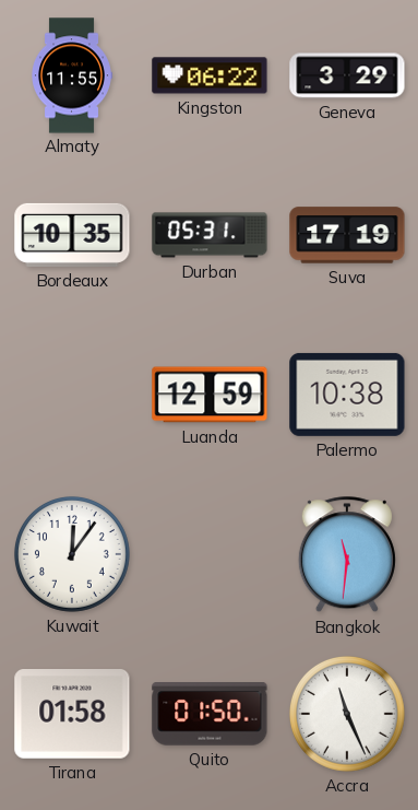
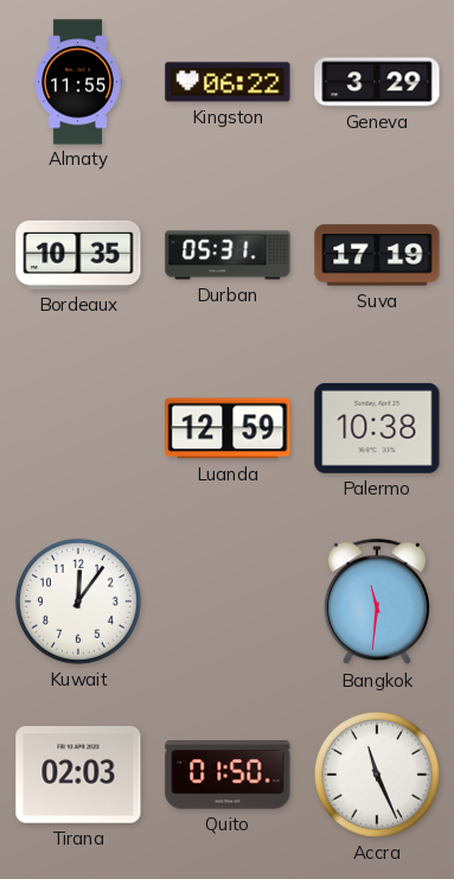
Tirana: 01:58 -> 02:03 (78, 775)
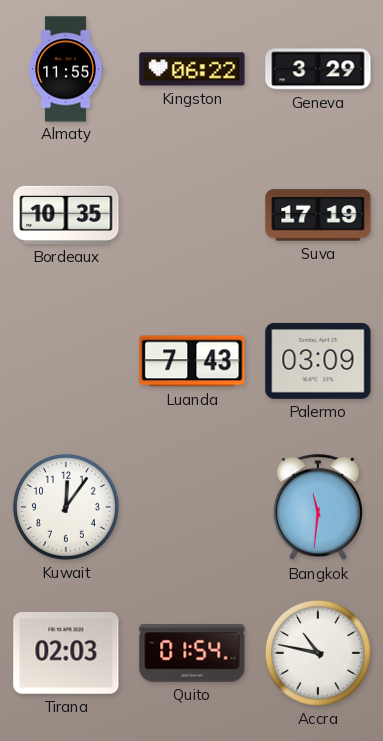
Durban: 05:31 -> none (228, 255)
Luanda: 12:59 -> 7:43 (192, 361)
Palermo: 10:38 -> 03:09 (318, 361)
Quito: 01:50 -> 01:54 (192, 654)
Accra: 11:26 -> 10:47 (318, 653)
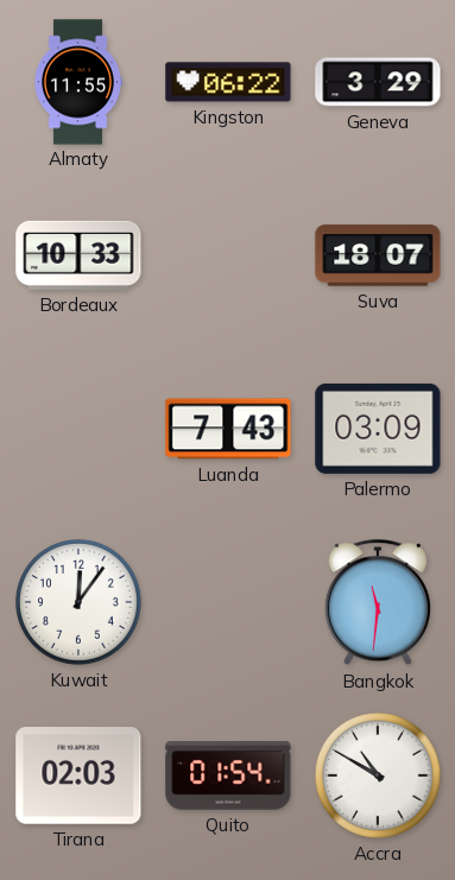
Bordeaux: 10:35 -> 10:33 (78, 255)
Suva: 17:19 -> 18:07 (378, 255)
Accra: 10:47 -> 10:50 (378, 775)
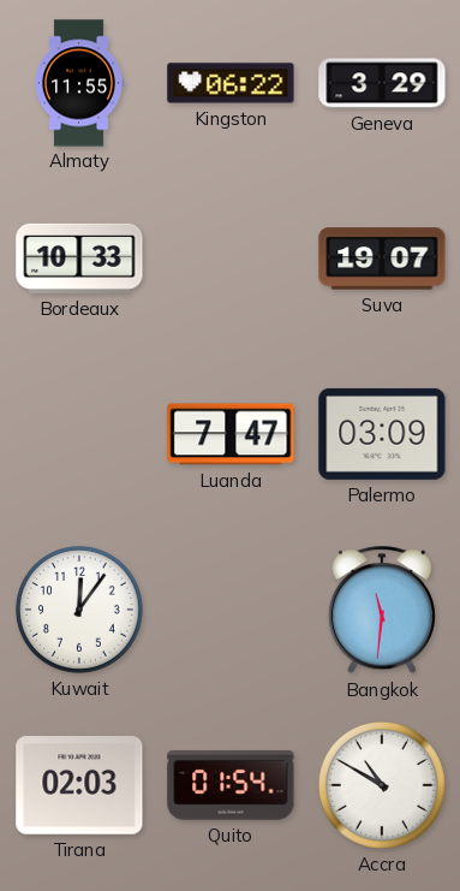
Suva: 18:07 -> 19:07 (382, 259)
Luanda: 7:43 -> 7:47 (231, 434)
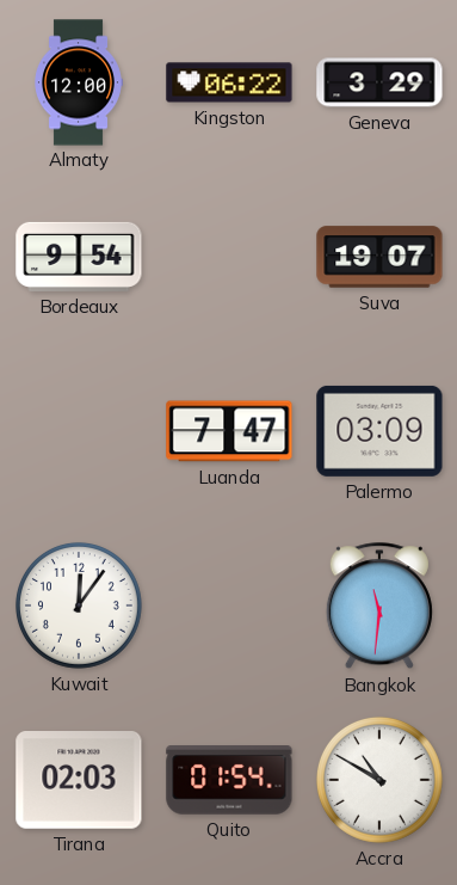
Almaty: 11:55 -> 12:00 (79, 82)
Bordeaux: 10:33 -> 9:54 (79, 257)
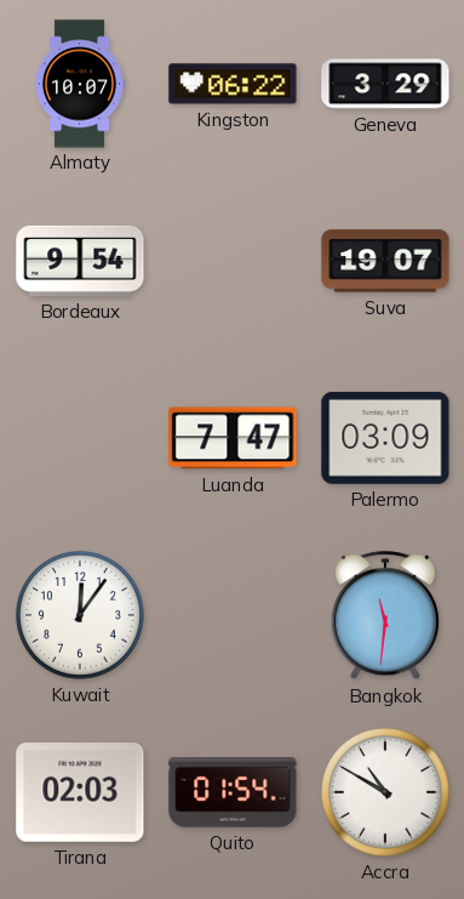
Almaty: 12:00 -> 10:07 (80, 84)
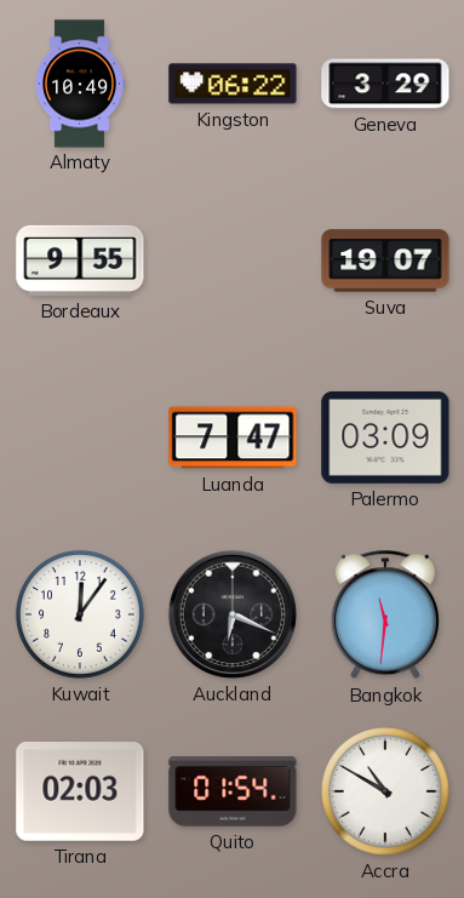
Almaty: 10:07 -> 10:49 (80, 84)
Bordeaux: 9:54 -> 9:55 (80, 261)
Auckland: none -> 6:19 (233, 614)
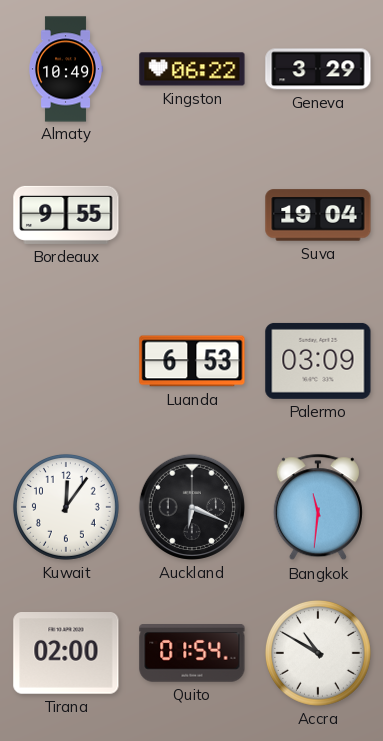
Suva: 19:07 -> 19:04 (318, 215)
Luanda: 7:47 -> 6:53 (192, 361)
Tirana: 02:03 -> 02:00 (66, 653)
